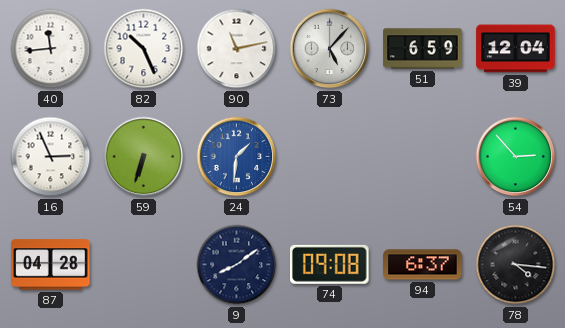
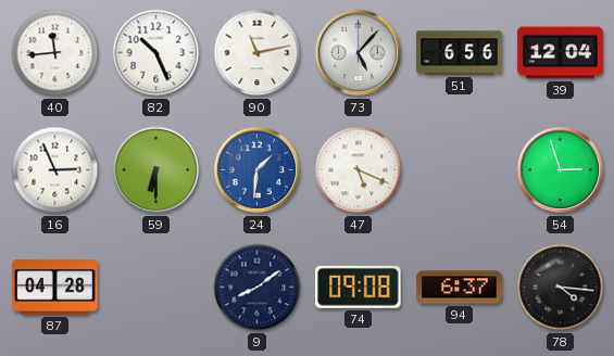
51: 6:59 -> 6:56 (460, 53)
59: 6:33 -> 6:30 (156, 170)
47: none -> 5:19 (359, 170)
54: 2:53 -> 2:57 (561, 170)
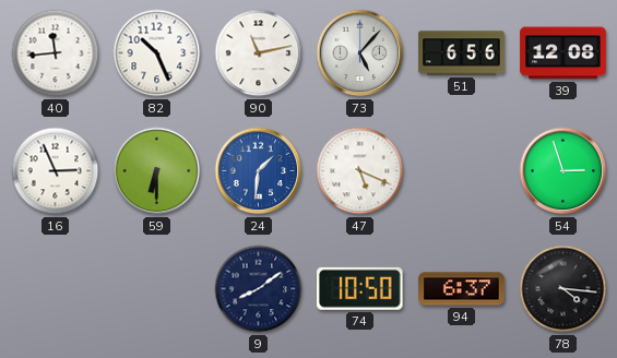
39: 12:04 -> 12:08 (563, 53)
87: 04:28 -> none (55, 288)
74: 09:08 -> 10:50 (360, 288)
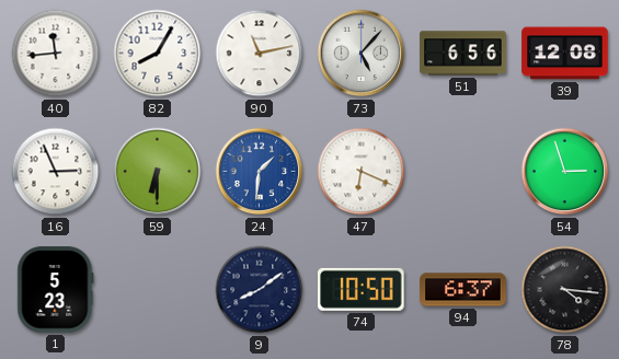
82: 10:26 -> 8:05 (158, 54)
47: 5:19 -> 6:19 (362, 172)
1: none -> 5:23 (56, 290)
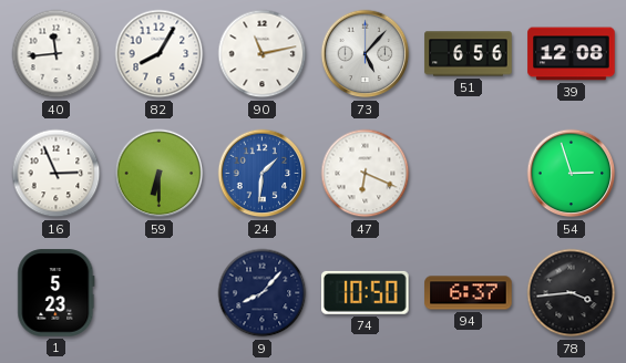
9: 8:09 -> 8:07 (263, 293)
78: 4:16 -> 3:44 (572, 293)
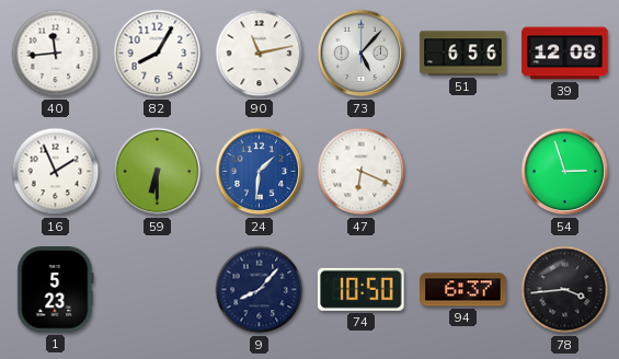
16: 2:56 -> 1:56 (56, 172)
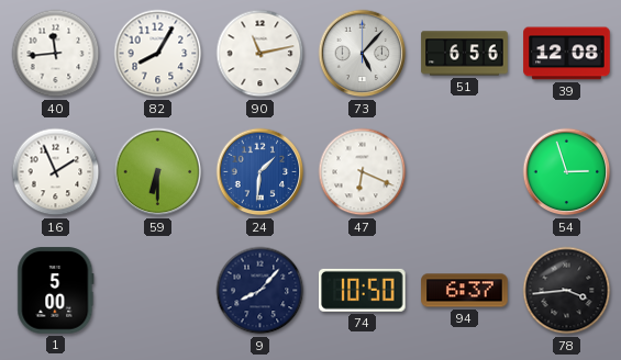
1: 5:23 -> 5:00 (56, 291)
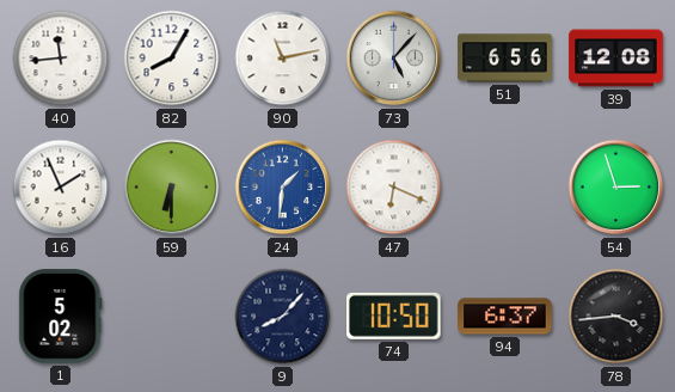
1: 5:00 -> 5:02 (61, 317)
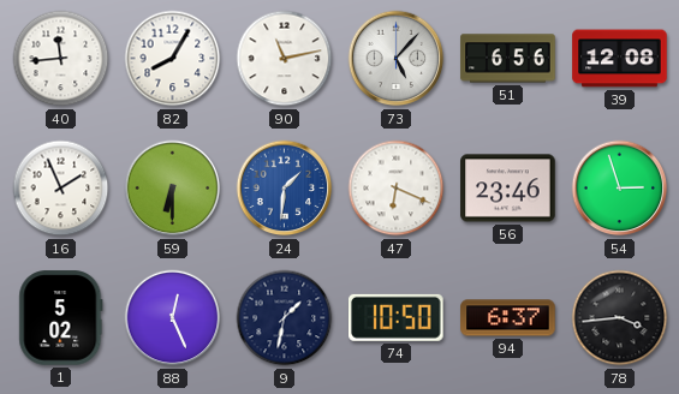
56: none -> 23:46 (508, 189)
88: none -> 12:26 (173, 318)
9: 8:07 -> 1:32 (285, 318)
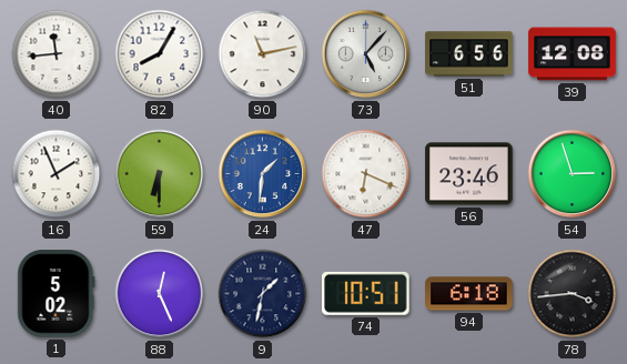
74: 10:50 -> 10:51 (366, 293)
94: 6:37 -> 6:18 (469, 294)
